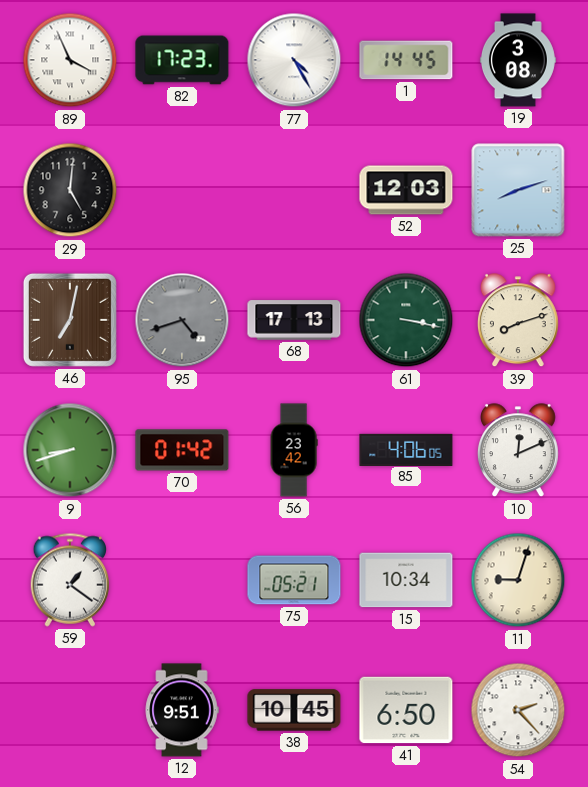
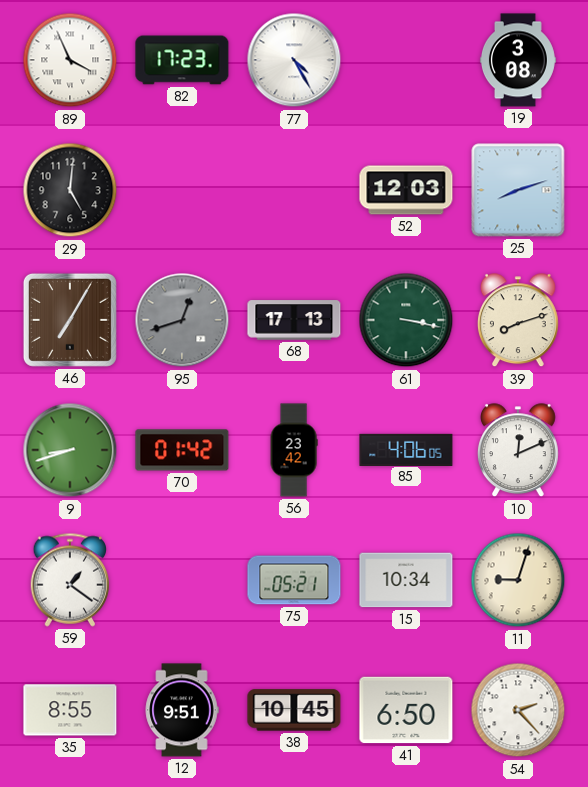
1: 14:45 -> none (406, 60)
46: 7:02 -> 7:05 (70, 320)
95: 4:42 -> 12:42 (182, 320)
35: none -> 8:55 (70, 710)
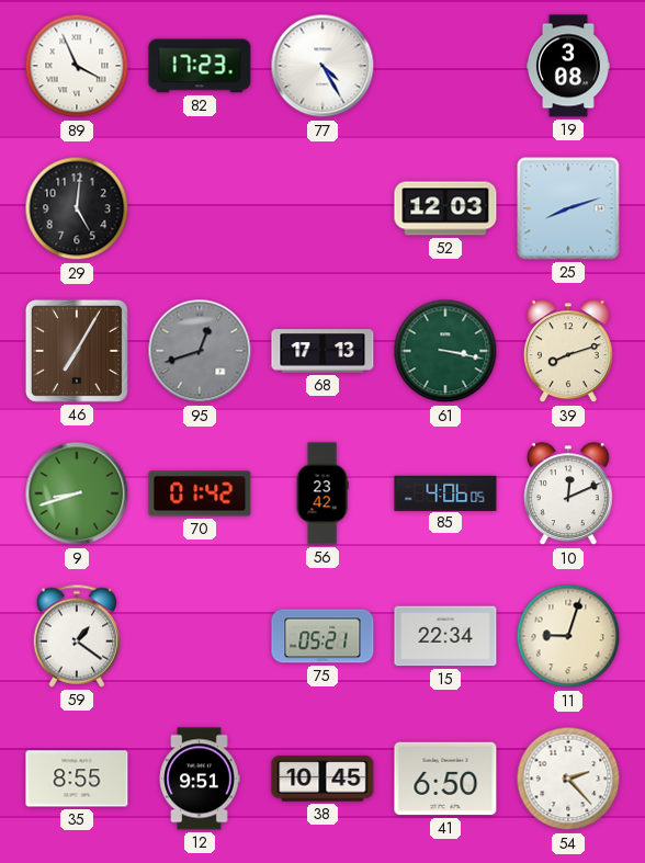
15: 10:34 -> 22:34 (445, 636)
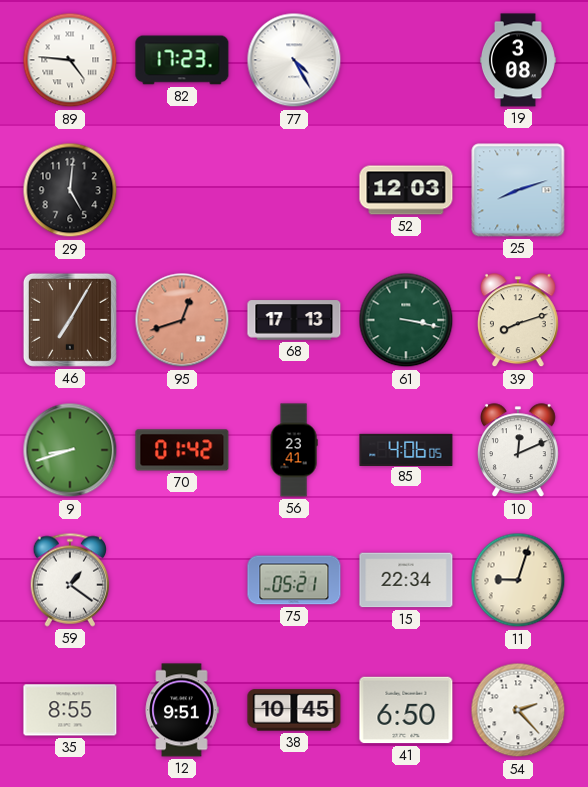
89: 3:56 -> 4:46 (70, 60)
95 dial: grey -> salmon (182, 320)
56: 23:42 -> 23:41 (294, 450)
